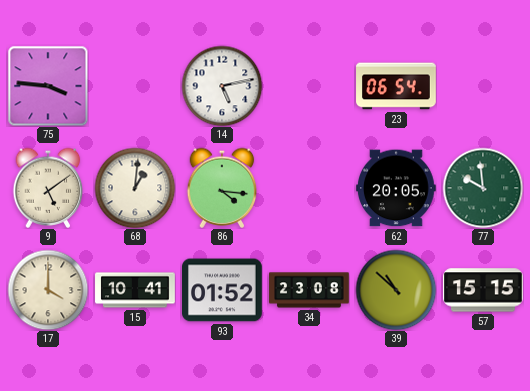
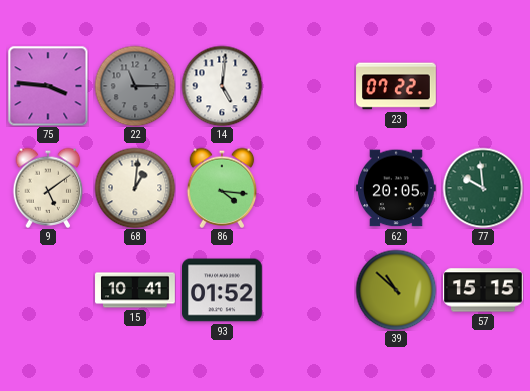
22: none -> 11:15 (135, 86)
14: 5:13 -> 5:01 (222, 86)
23: 06:54 -> 07:22 (396, 86)
17: 4:00 -> none (48, 290)
34: 23:08 -> none (309, 290)
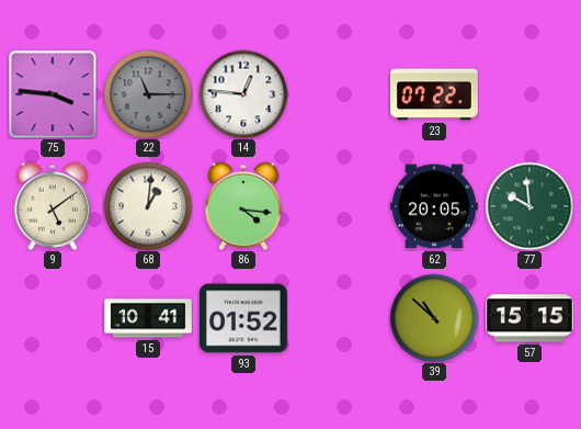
14: 5:01 -> 12:46 (243, 94)
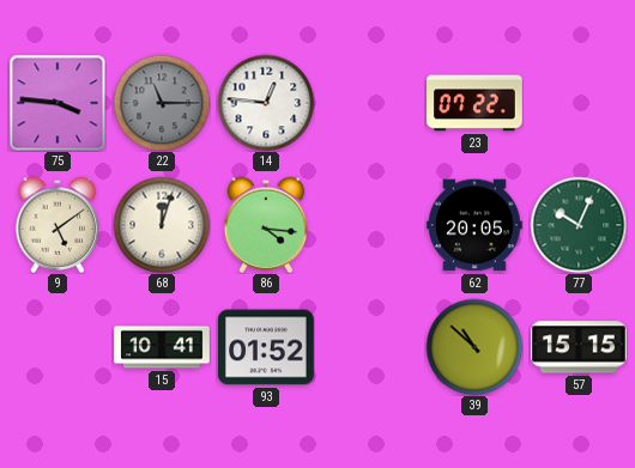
68: 1:01 -> 12:03 (162, 225)
77: 9:59 -> 10:04 (579, 225)
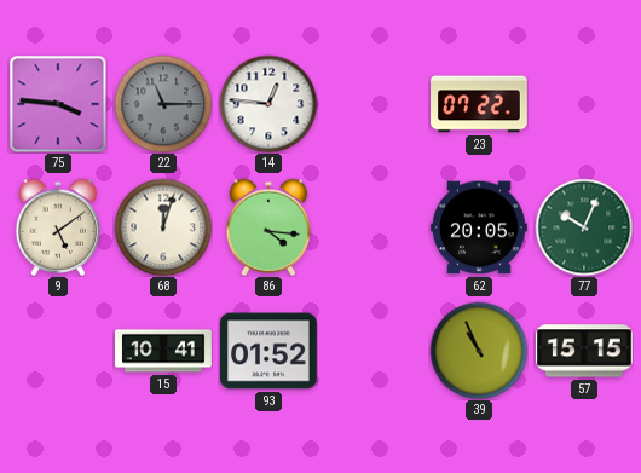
39: 10:52 -> 10:56 (479, 351)
